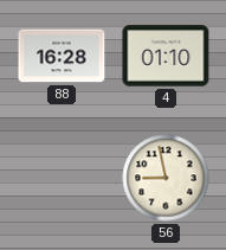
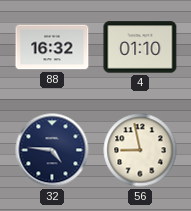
88: 16:28 -> 16:32 (52, 47)
32: none -> 4:46 (52, 150)
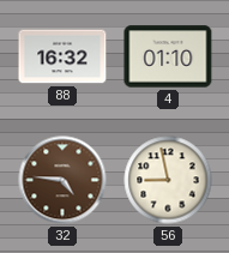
32 dial: navy -> brown (62, 180)
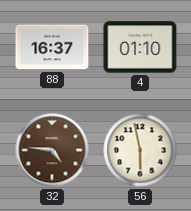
88: 16:32 -> 16:37 (52, 47)
56: 8:58 -> 5:58 (140, 150)
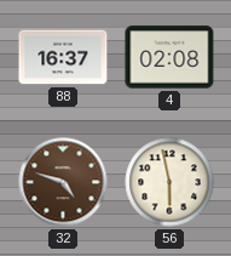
4: 01:10 -> 02:08 (169, 57)
32: 4:46 -> 4:48 (63, 182)
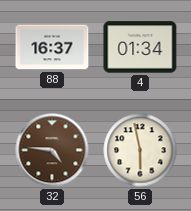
4: 02:08 -> 01:34 (140, 47)
32: 4:48 -> 4:46 (52, 150)
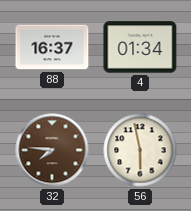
32: 4:46 -> 7:46 (52, 150)
